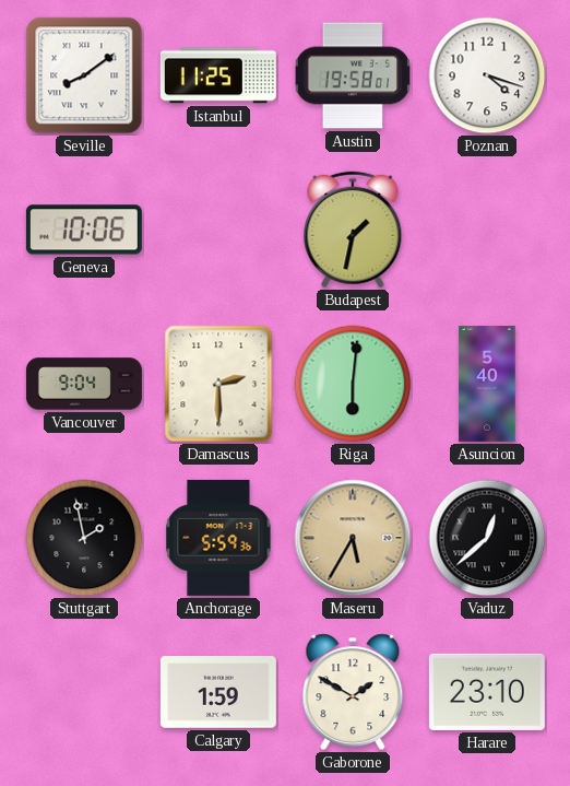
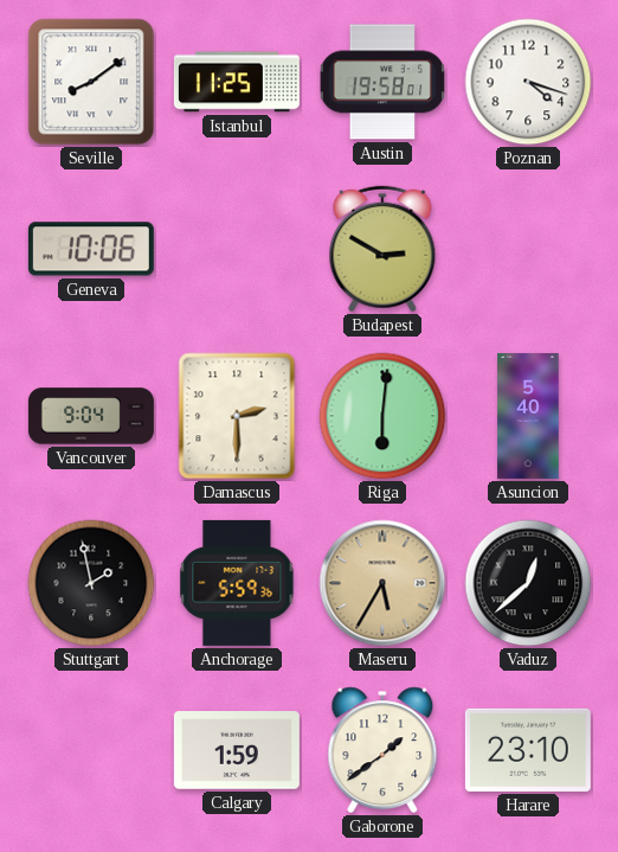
Budapest: 1:32 -> 2:50 (382, 249)
Gaborone: 1:50 -> 1:39 (382, 750)
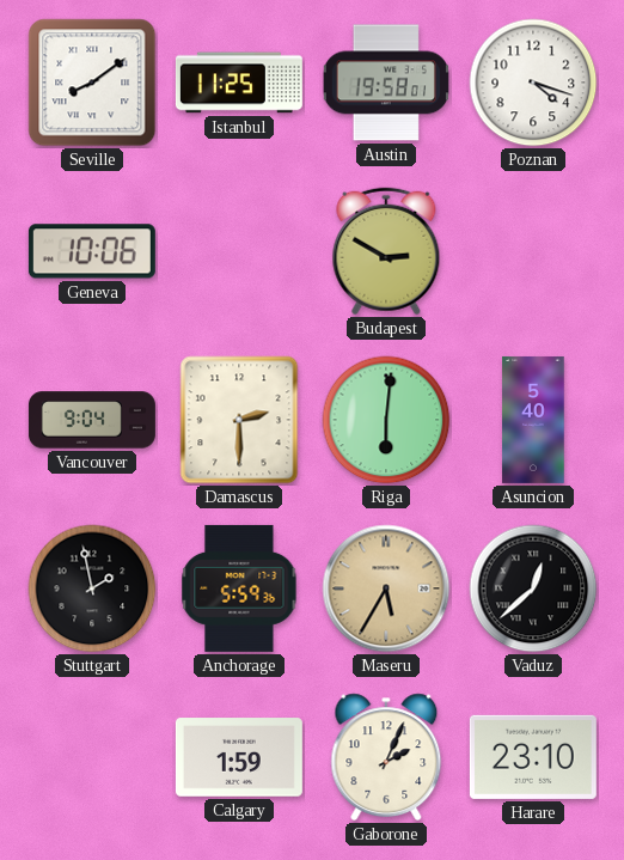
Gaborone: 1:39 -> 2:04 (386, 757)
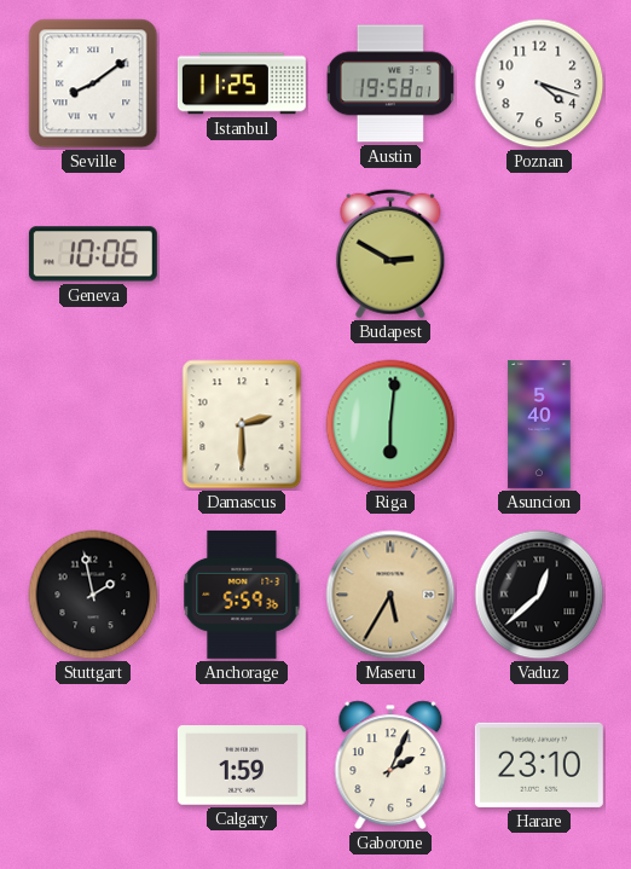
Vancouver: 9:04 -> none (92, 420)
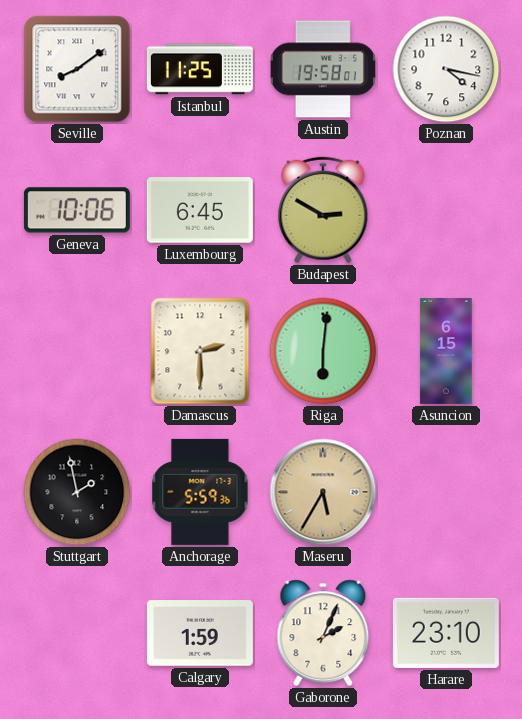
Poznan: 4:18 -> 4:17 (446, 69)
Luxembourg: none -> 6:45 (200, 210)
Asuncion: 5:40 -> 6:15 (446, 351)
Vaduz: 12:38 -> none (539, 595)
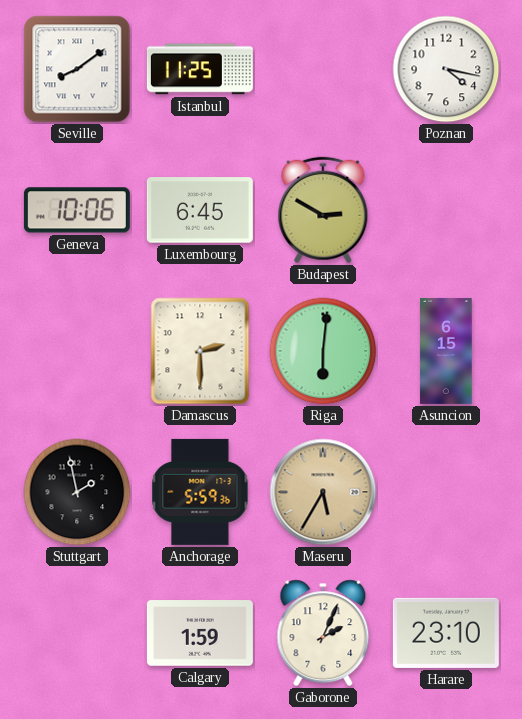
Austin: 19:58 -> none (323, 69)
